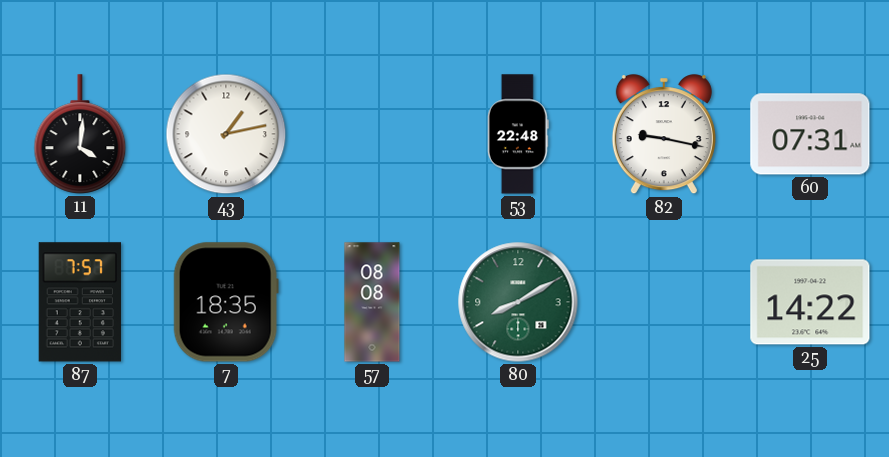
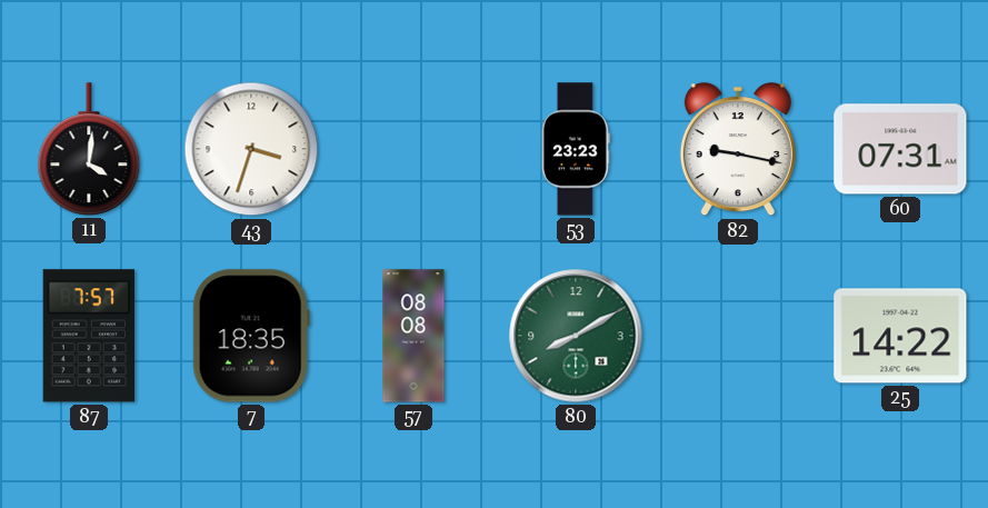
43: 1:13 -> 3:33 (251, 149)
53: 22:48 -> 23:23 (576, 149)
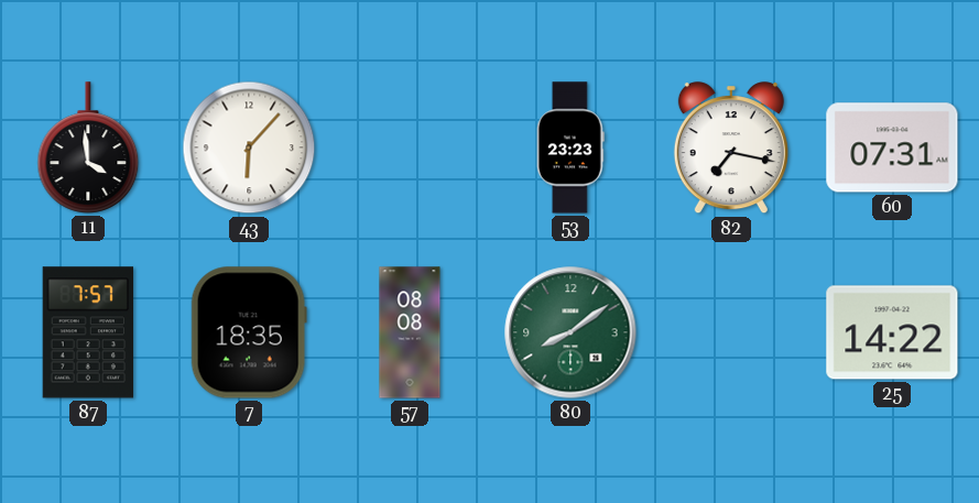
11: 4:01 -> 3:59 (88, 147)
43: 3:33 -> 6:07 (249, 147)
82: 9:17 -> 7:17 (731, 149)
80: 8:10 -> 8:09 (570, 332)
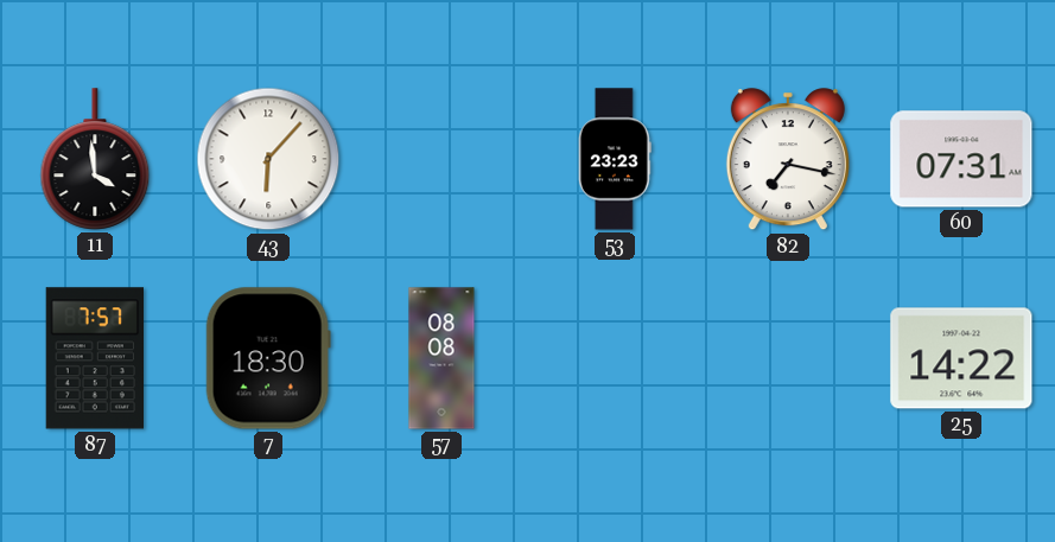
7: 18:35 -> 18:30 (268, 358)
80: 8:09 -> none (570, 332)
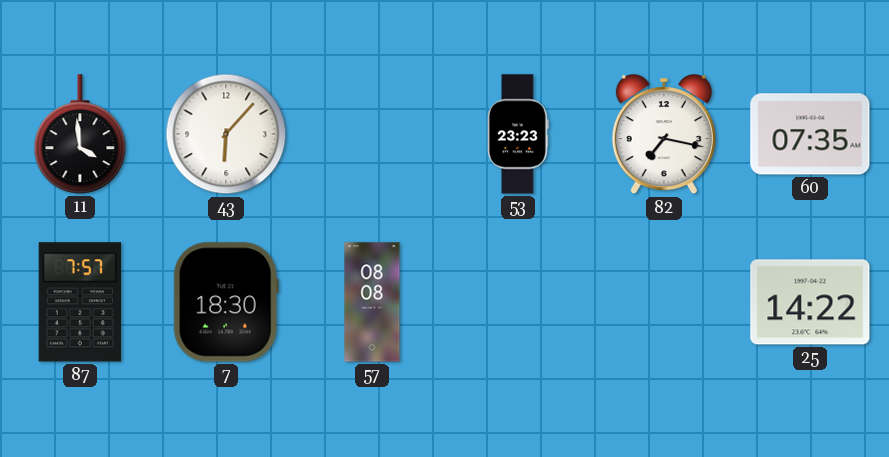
60: 07:31 -> 07:35 (810, 134)
